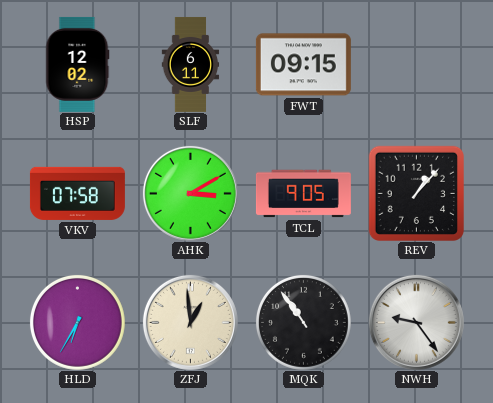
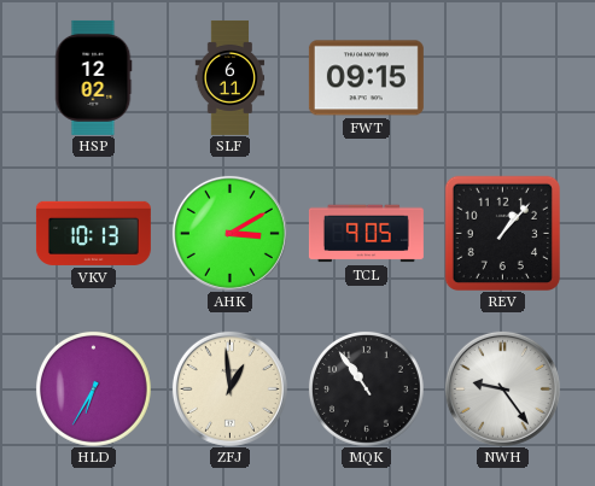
VKV: 07:58 -> 10:13 (93, 233)
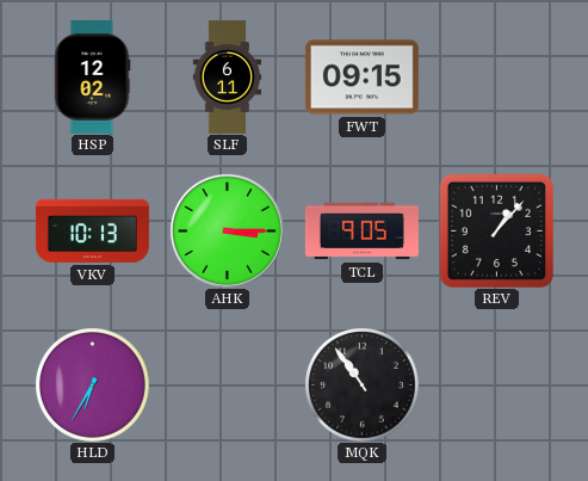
AHK: 3:10 -> 3:15 (227, 230)
ZFJ: 12:59 -> none (229, 388)
NWH: 9:24 -> none (502, 388)
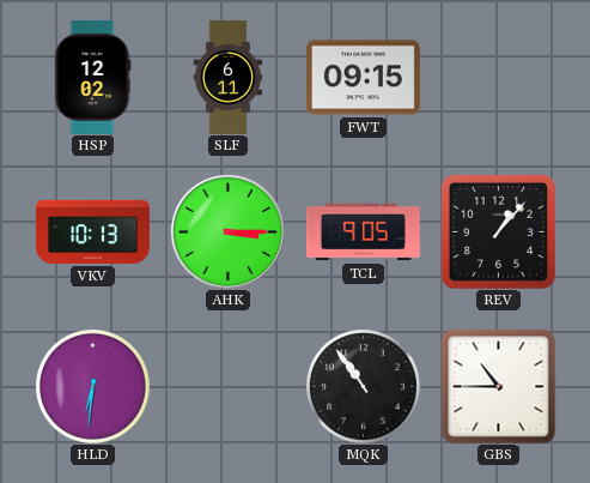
HLD: 6:35 -> 6:31 (92, 386)
GBS: none -> 10:45 (498, 386)
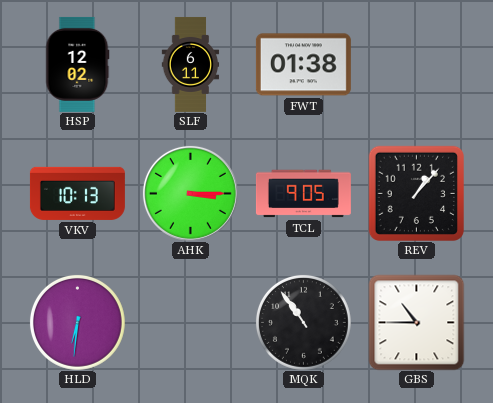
FWT: 09:15 -> 01:38 (303, 65)
